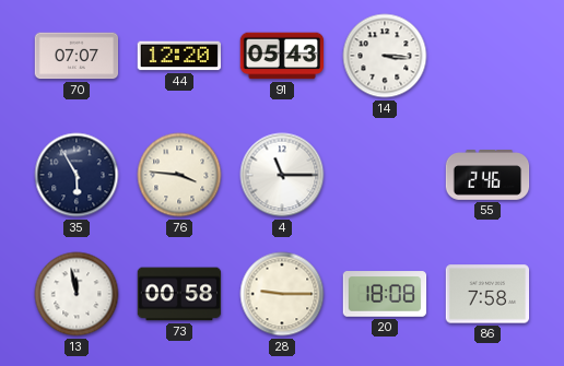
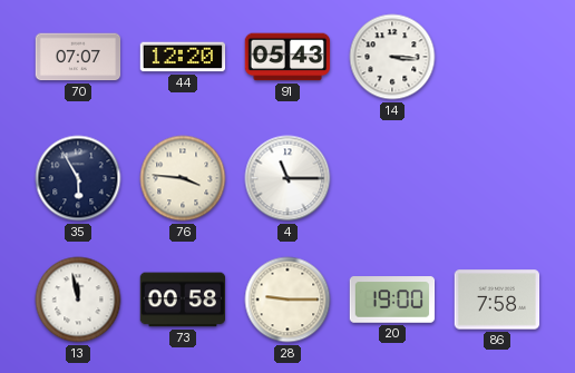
55: 2:46 -> none (487, 176)
20: 18:08 -> 19:00 (392, 300)
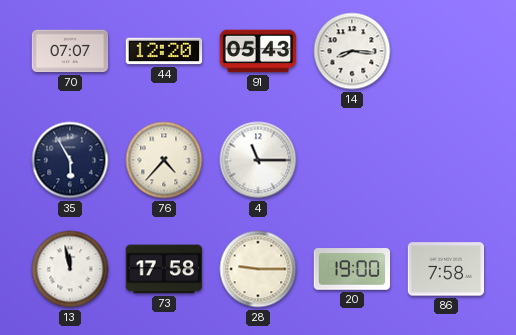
14: 3:16 -> 8:16 (352, 51)
76: 3:46 -> 4:37 (164, 160)
73: 00:58 -> 17:58 (164, 269)
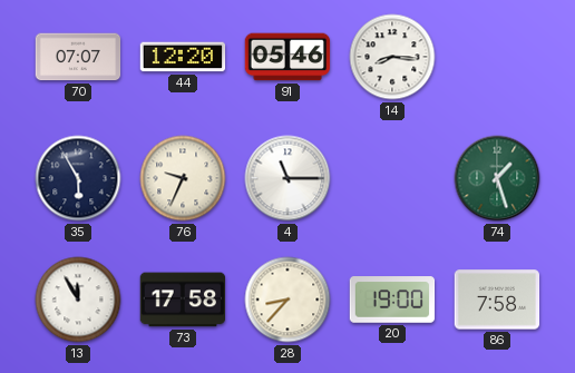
91: 05:43 -> 05:46 (287, 57)
76: 4:37 -> 9:34 (183, 178)
74: none -> 1:27 (497, 178)
13: 11:58 -> 11:55 (78, 300)
28: 9:15 -> 8:37 (287, 300)
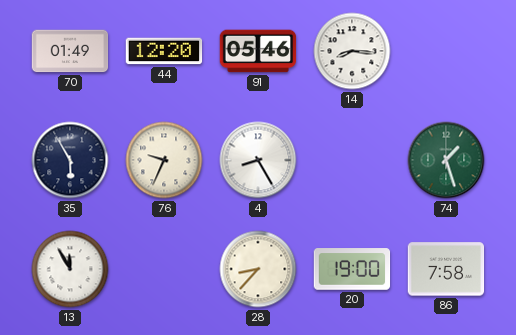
70: 07:07 -> 01:49 (70, 51)
4: 11:15 -> 8:25 (258, 160)
73: 17:58 -> none (183, 300)
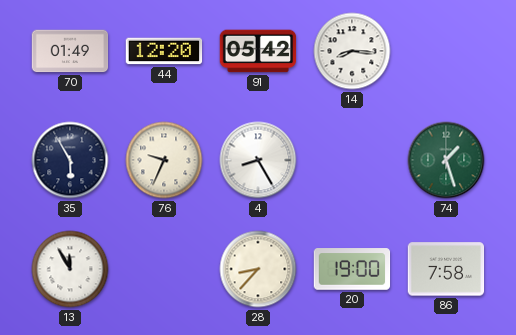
91: 05:46 -> 05:42 (258, 51)
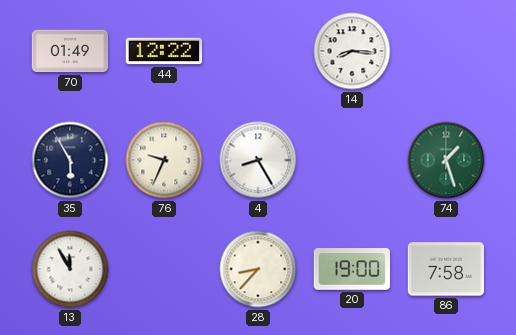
44: 12:20 -> 12:22 (164, 51)
91: 05:42 -> none (258, 51)
